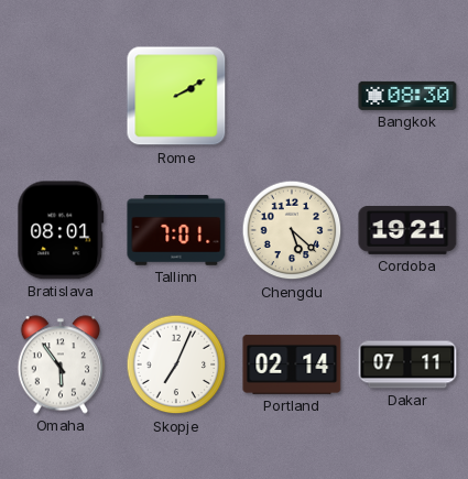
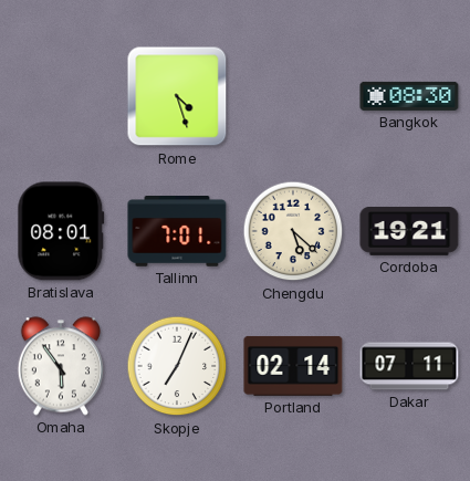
Rome: 2:10 -> 4:27 (177, 96)
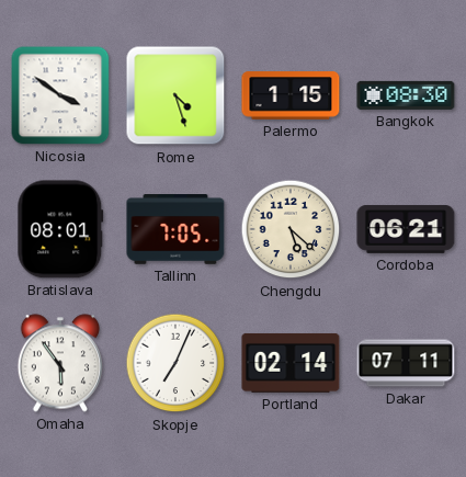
Nicosia: none -> 3:51 (60, 95)
Palermo: none -> 1:15 (291, 95)
Tallinn: 7:01 -> 7:05 (175, 230)
Cordoba: 19:21 -> 06:21 (406, 229)
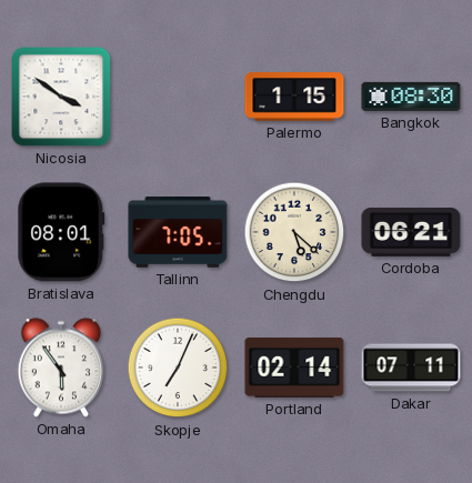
Rome: 4:27 -> none (175, 95)
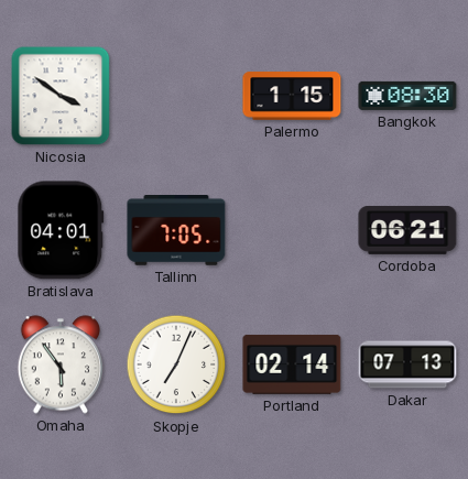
Bratislava: 08:01 -> 04:01 (61, 230)
Chengdu: 5:22 -> none (294, 232)
Dakar: 07:11 -> 07:13 (407, 364)
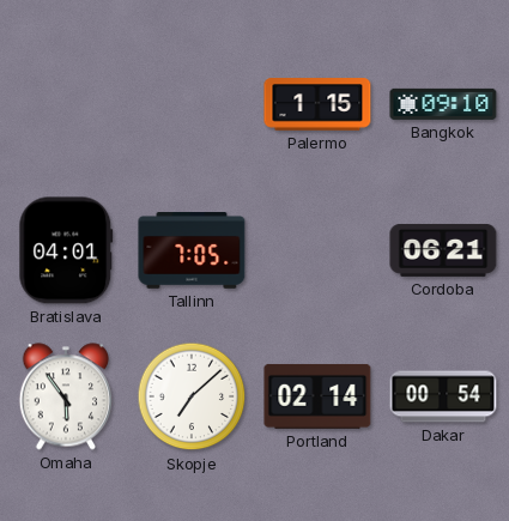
Nicosia: 3:51 -> none (61, 96)
Bangkok: 08:30 -> 09:10 (443, 104)
Skopje: 7:04 -> 7:08 (192, 396)
Dakar: 07:13 -> 00:54 (443, 396)
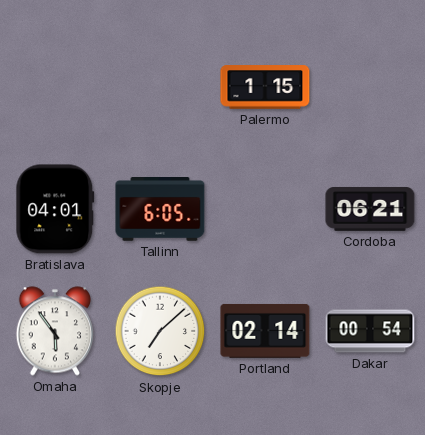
Bangkok: 09:10 -> none (443, 104)
Tallinn: 7:05 -> 6:05 (160, 210)
